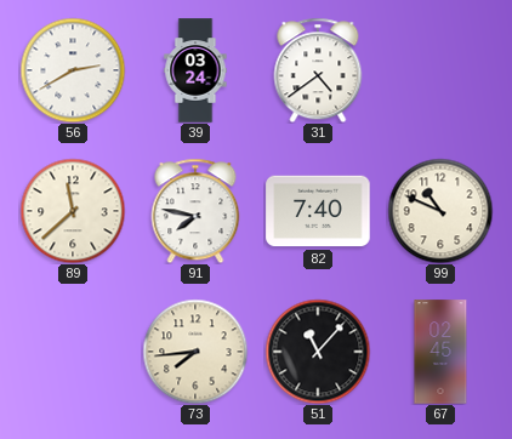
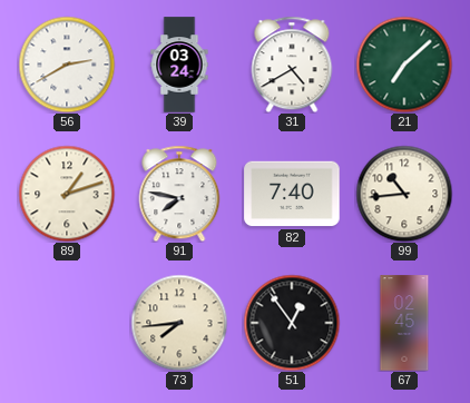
31: 4:39 -> 4:40 (292, 65)
21: none -> 7:08 (404, 65)
89: 11:38 -> 1:12 (67, 194)
99: 10:49 -> 10:44 (404, 194)
51: 11:07 -> 12:54 (292, 323)
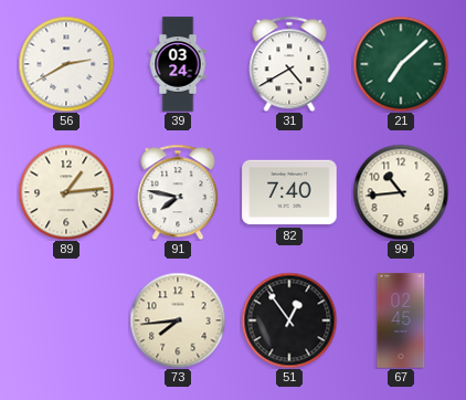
89: 1:12 -> 1:14 (66, 192)
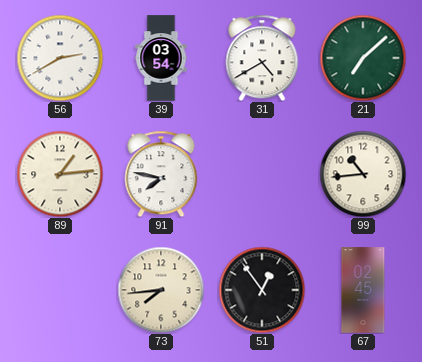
39: 03:24 -> 03:54 (161, 58)
82: 7:40 -> none (289, 192)
